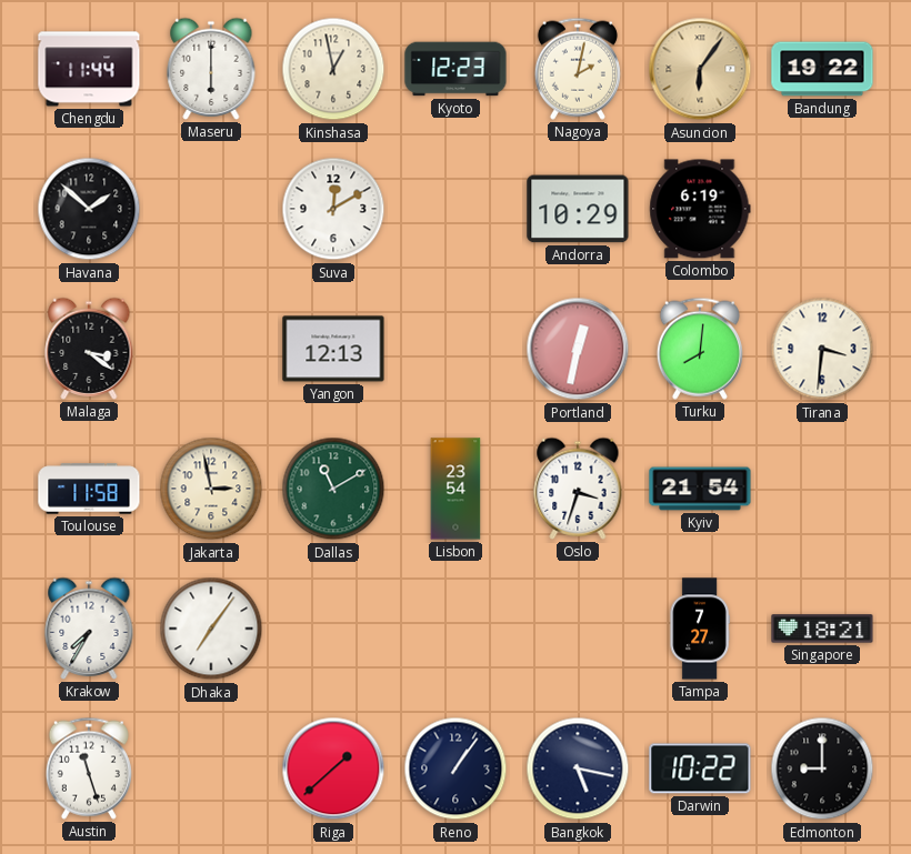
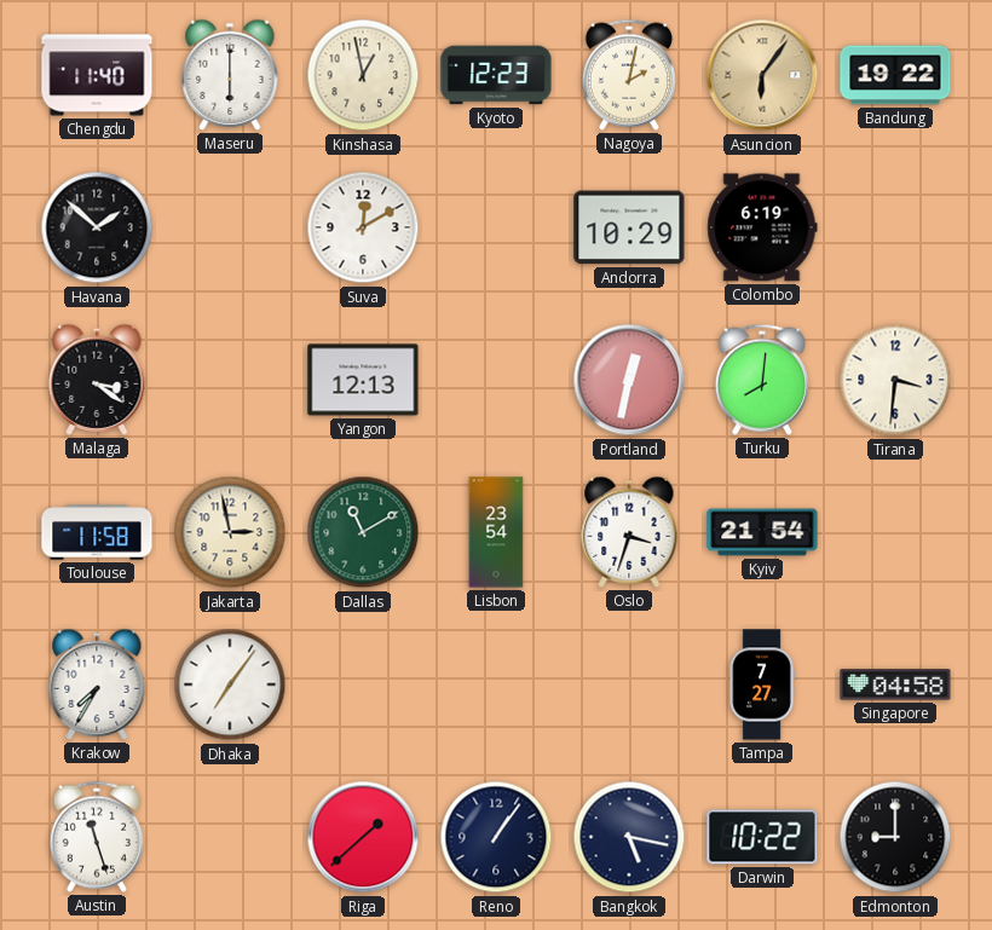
Chengdu: 11:44 -> 11:40 (97, 75)
Singapore: 18:21 -> 04:58 (895, 684)
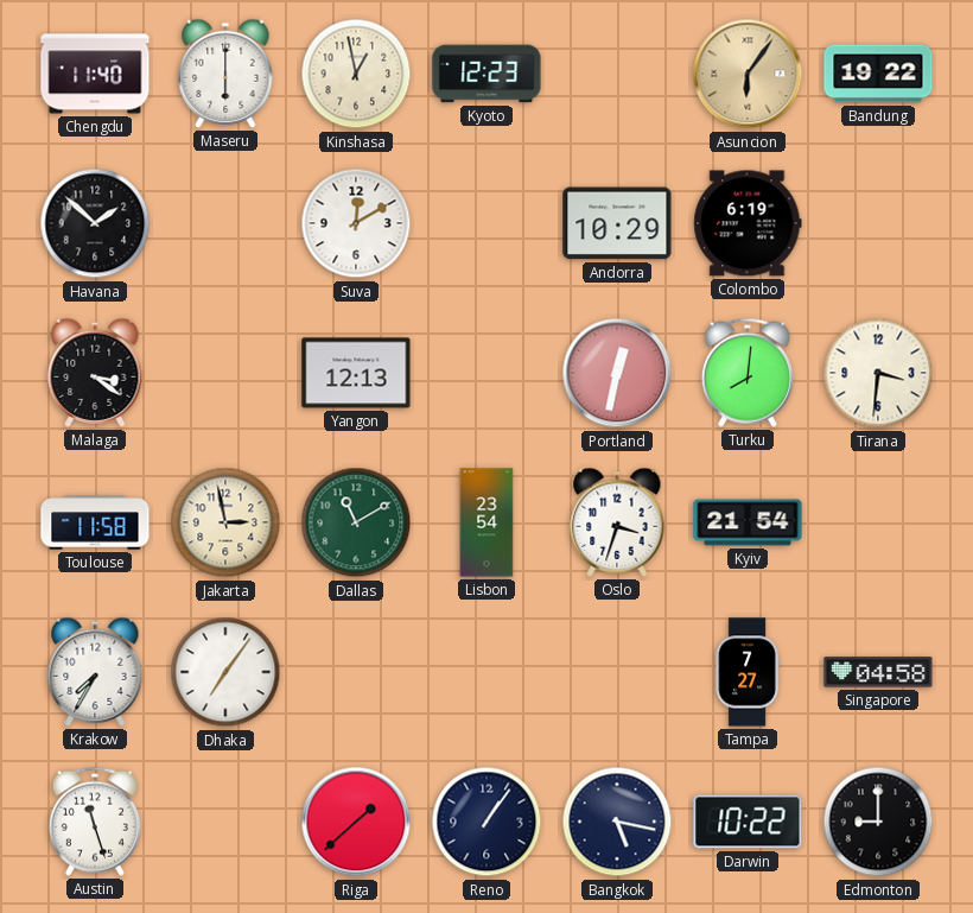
Nagoya: 2:02 -> none (629, 75)
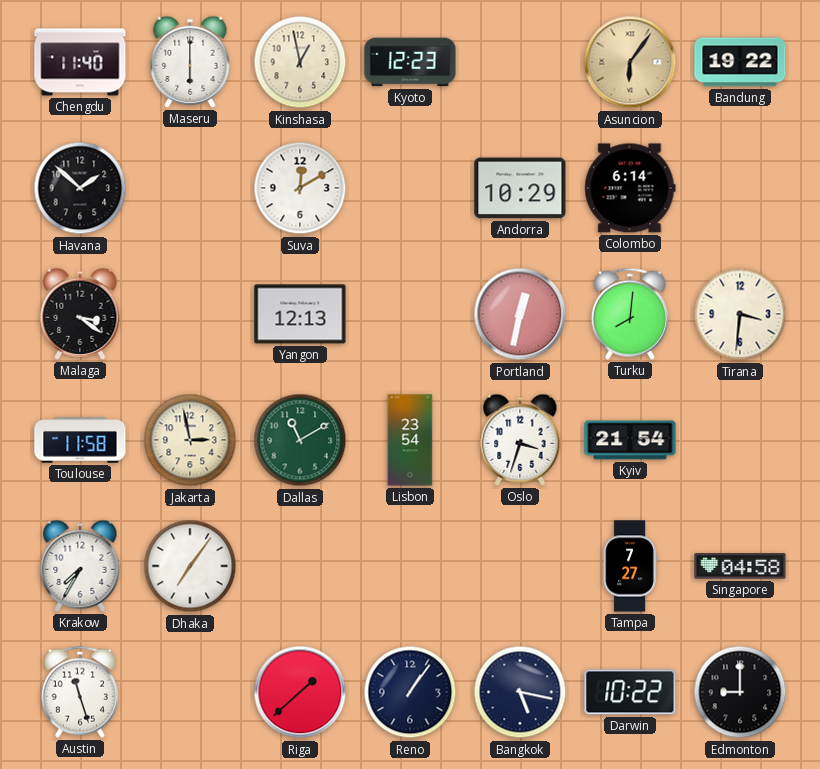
Colombo: 6:19 -> 6:14 (630, 188)
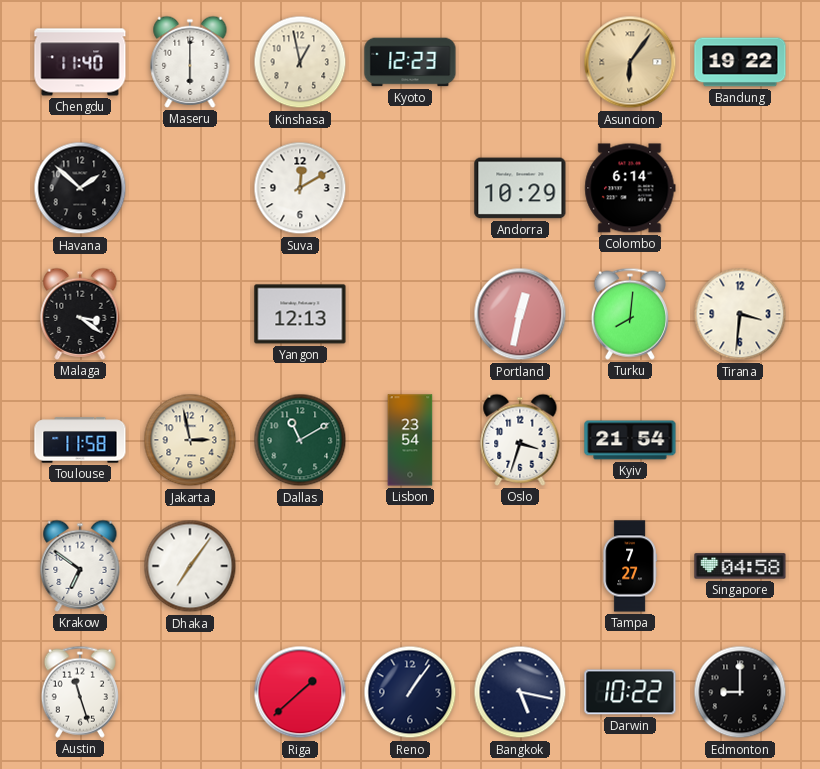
Krakow: 7:35 -> 6:51 (80, 566)
